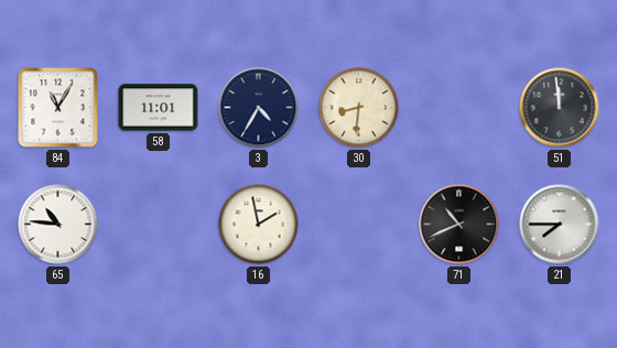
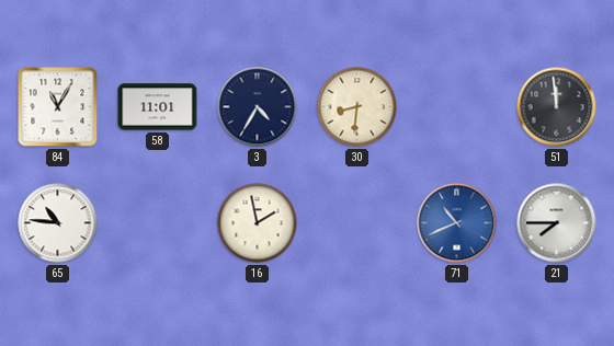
71 dial: black -> blue (457, 223)
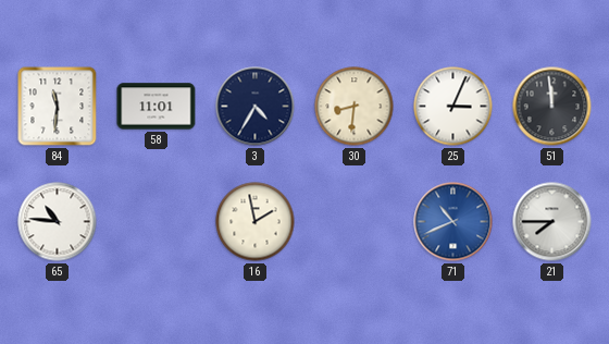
84: 11:05 -> 11:31 (58, 107)
25: none -> 3:04 (453, 107)
